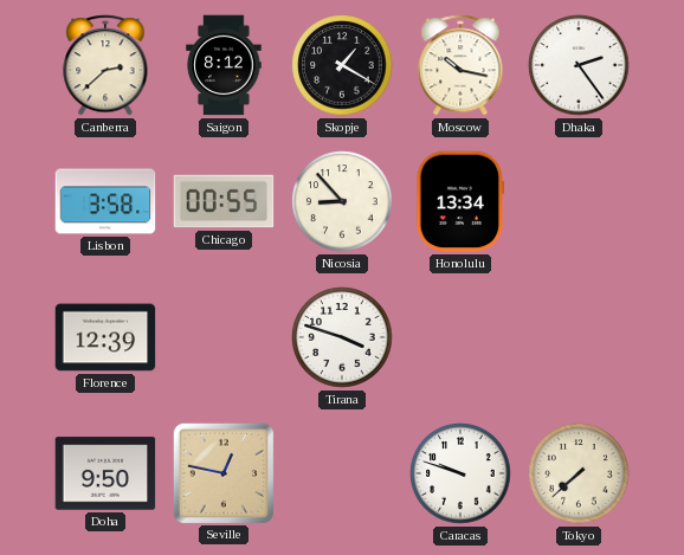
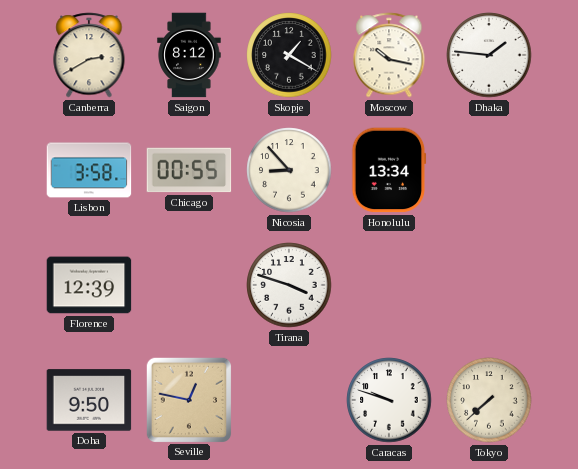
Canberra: 2:38 -> 2:40 (89, 55)
Dhaka: 2:24 -> 1:46 (489, 55)
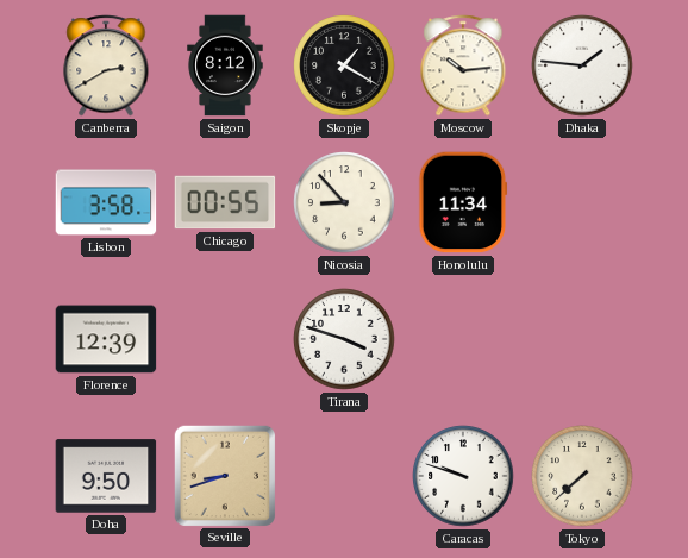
Moscow: 10:17 -> 10:14 (463, 65)
Honolulu: 13:34 -> 11:34 (463, 202)
Seville: 12:47 -> 8:42 (224, 475)
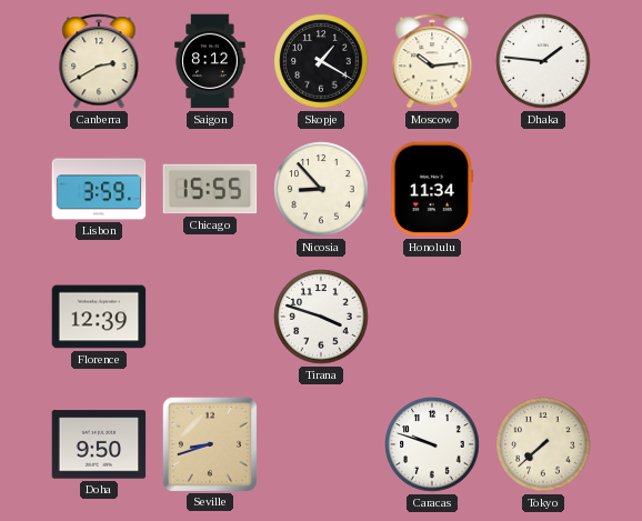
Lisbon: 3:58 -> 3:59 (99, 189)
Chicago: 00:55 -> 15:55 (210, 189)
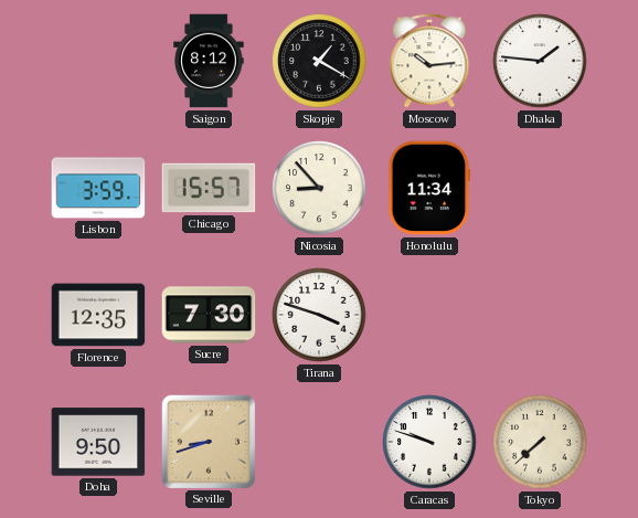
Canberra: 2:40 -> none (99, 61)
Chicago: 15:55 -> 15:57 (209, 188)
Florence: 12:39 -> 12:35 (98, 315)
Sucre: none -> 7:30 (209, 315)
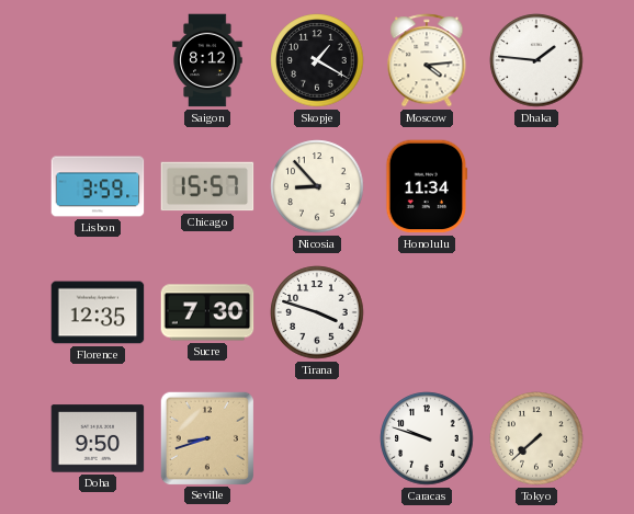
Moscow: 10:14 -> 4:14 (427, 60)
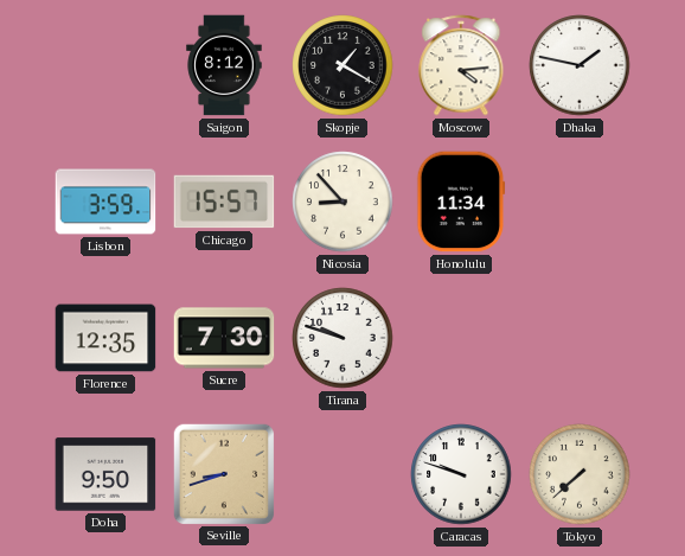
Dhaka: 1:46 -> 1:47 (580, 65)
Tirana: 3:48 -> 9:48 (342, 338)
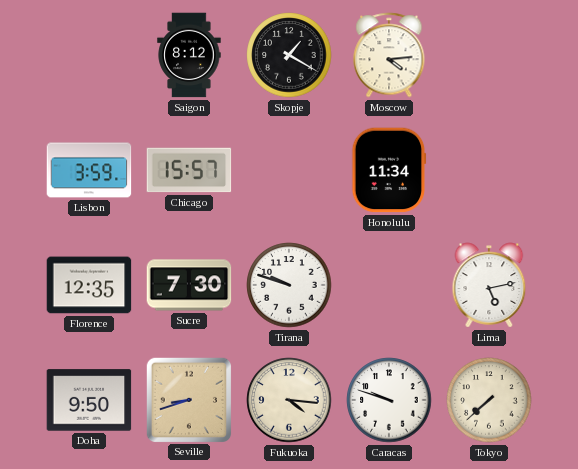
Dhaka: 1:47 -> none (580, 65)
Nicosia: 8:53 -> none (342, 202)
Lima: none -> 5:13 (489, 285)
Fukuoka: none -> 4:16 (289, 400)
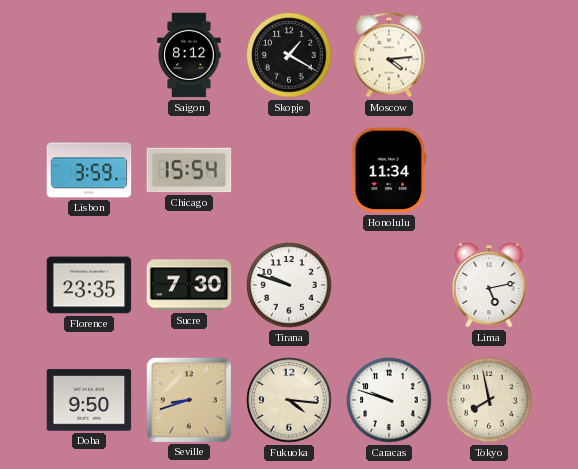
Chicago: 15:57 -> 15:54 (189, 170)
Florence: 12:35 -> 23:35 (89, 285)
Tokyo: 7:38 -> 7:58 (489, 400)
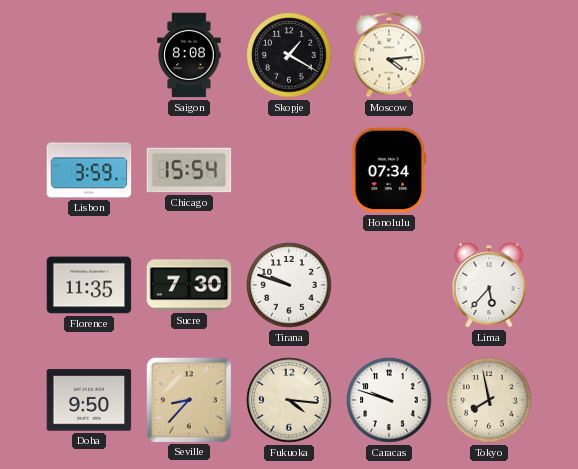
Saigon: 8:12 -> 8:08 (189, 55)
Honolulu: 11:34 -> 07:34 (389, 170)
Florence: 23:35 -> 11:35 (89, 285)
Lima: 5:13 -> 5:37 (489, 285)
Seville: 8:42 -> 8:37 (188, 399)
